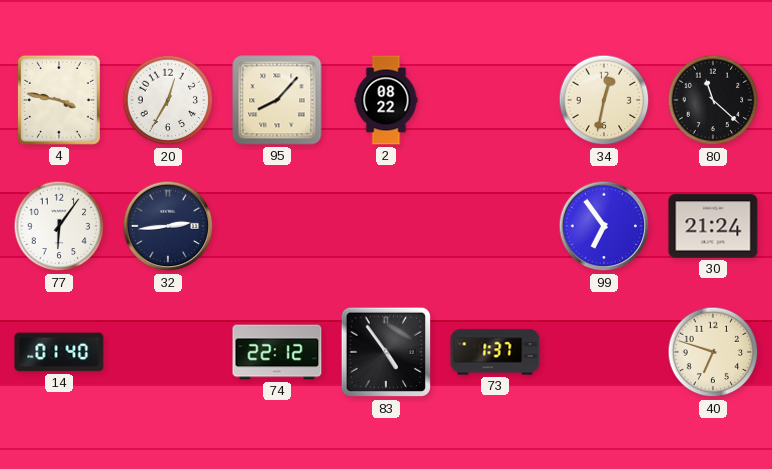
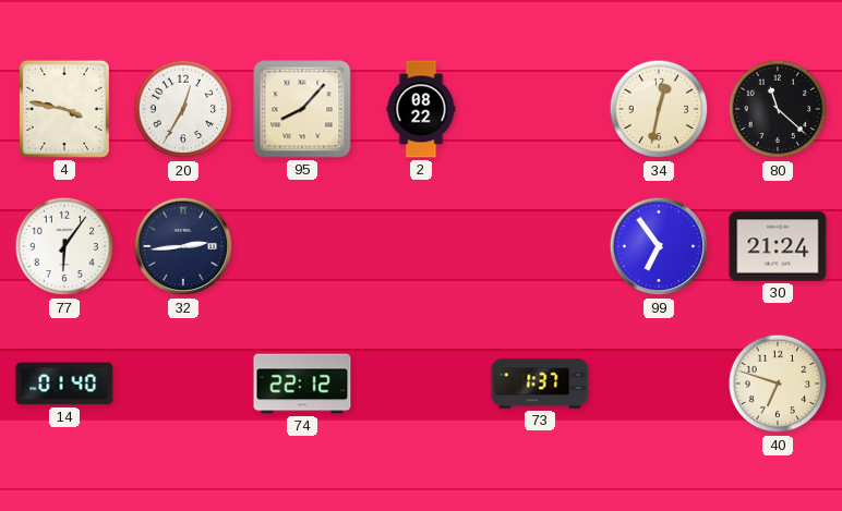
83: 4:54 -> none (386, 352)
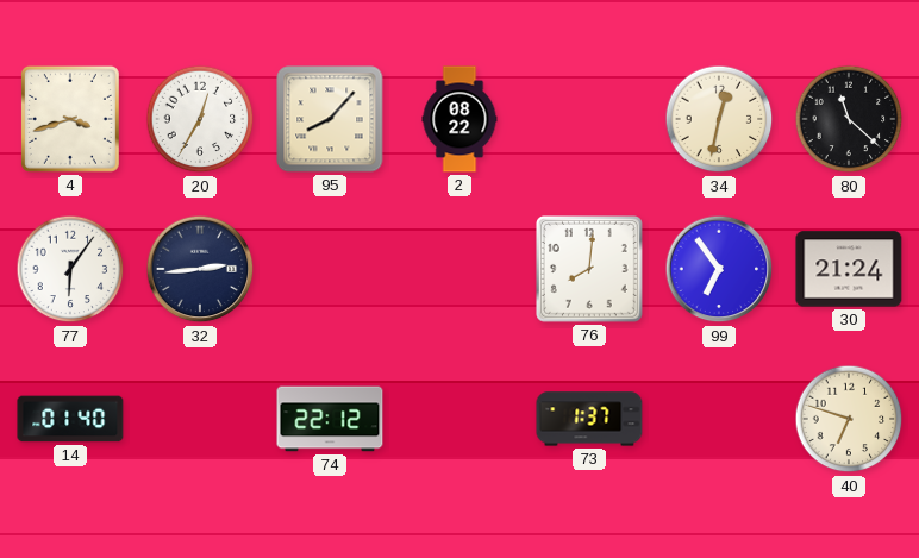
4: 3:47 -> 3:42 (70, 119)
76: none -> 8:01 (590, 270)
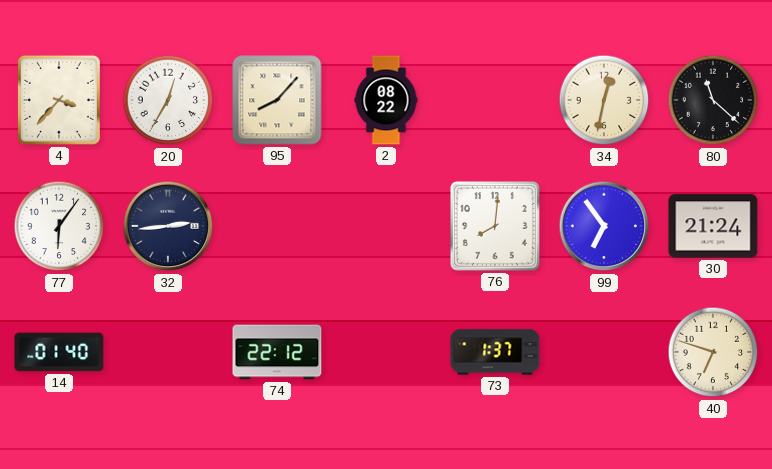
4: 3:42 -> 3:37 (59, 100)
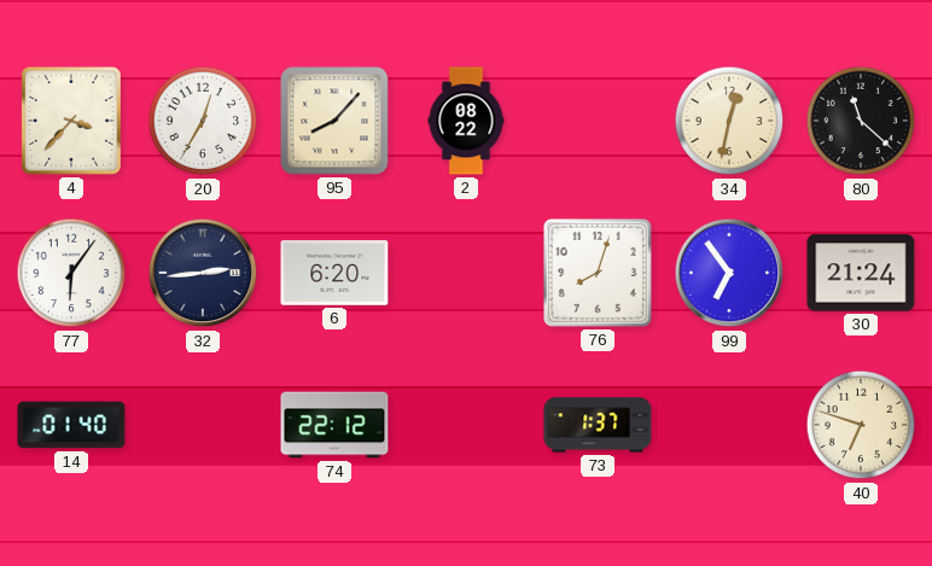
6: none -> 6:20 (334, 273)
76: 8:01 -> 8:03 (599, 274)
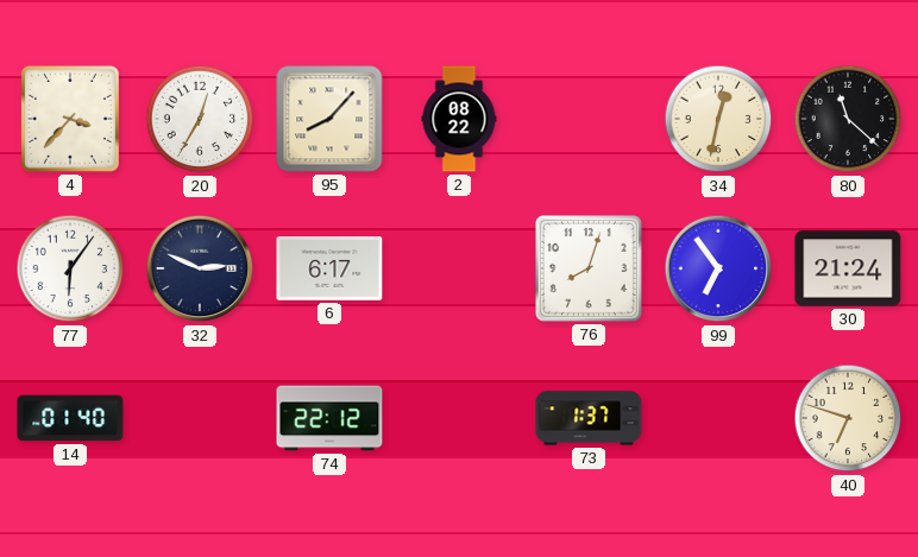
32: 2:44 -> 2:49 (200, 268)
6: 6:20 -> 6:17 (329, 268)
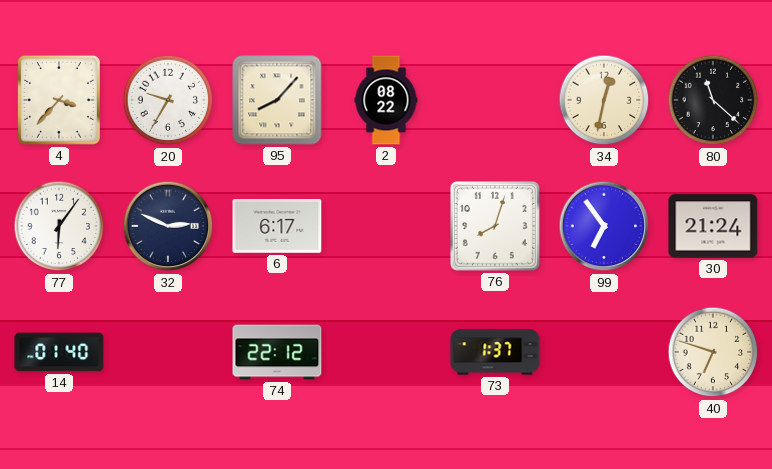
20: 12:35 -> 9:35 (168, 100)
